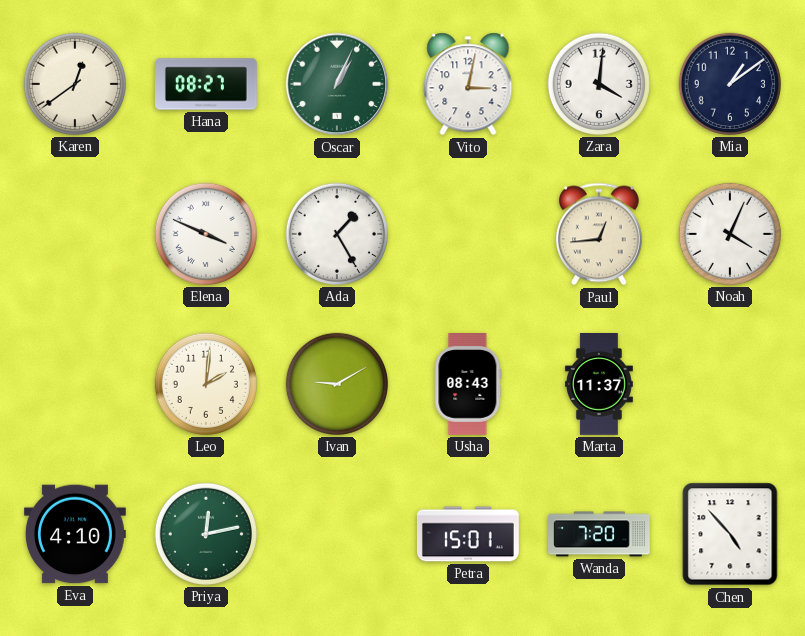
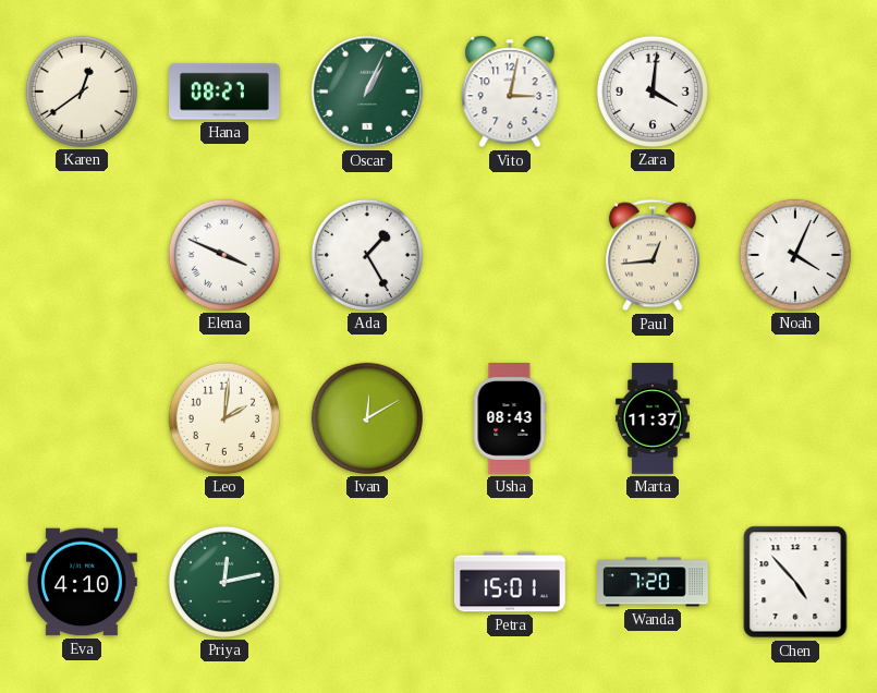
Mia: 1:09 -> none (730, 84)
Ivan: 9:10 -> 12:10 (367, 418)
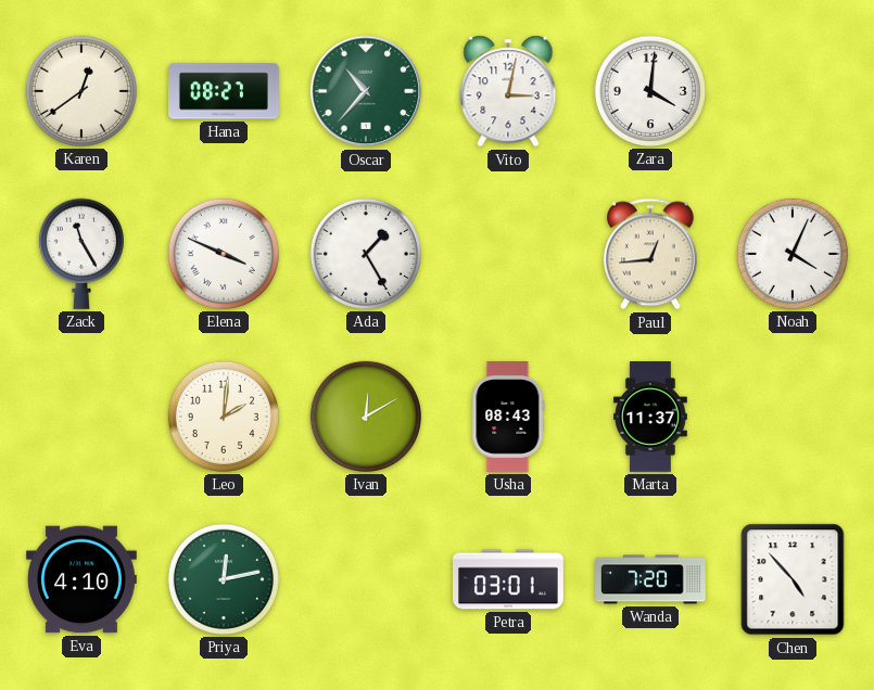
Oscar: 1:04 -> 10:37 (366, 91)
Zack: none -> 11:25 (81, 254)
Petra: 15:01 -> 03:01 (508, 579)
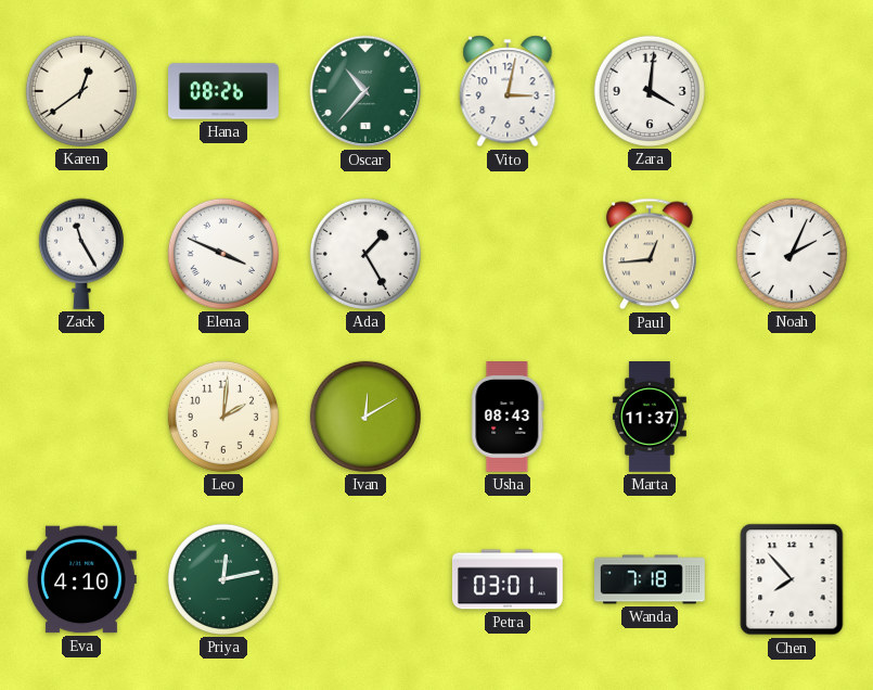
Hana: 08:27 -> 08:26 (224, 91)
Noah: 4:04 -> 2:04 (792, 254)
Wanda: 7:20 -> 7:18 (651, 579)
Chen: 4:53 -> 7:53 (792, 579)
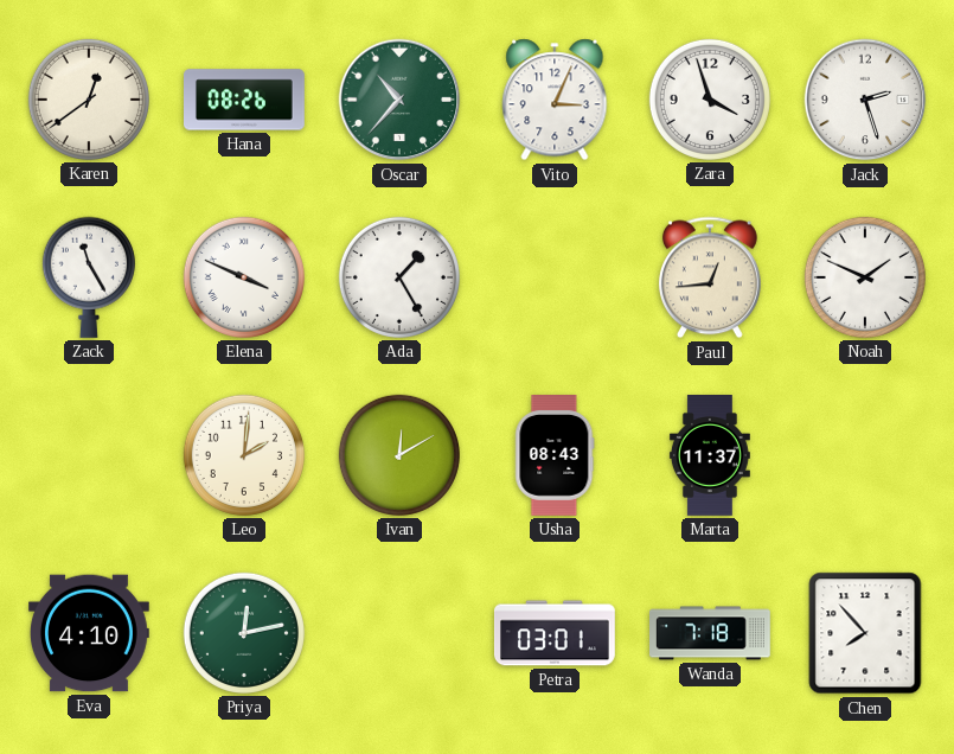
Vito: 3:02 -> 3:04 (555, 100)
Zara: 4:01 -> 3:57 (710, 100)
Jack: none -> 2:27 (865, 100)
Noah: 2:04 -> 1:49 (865, 277)
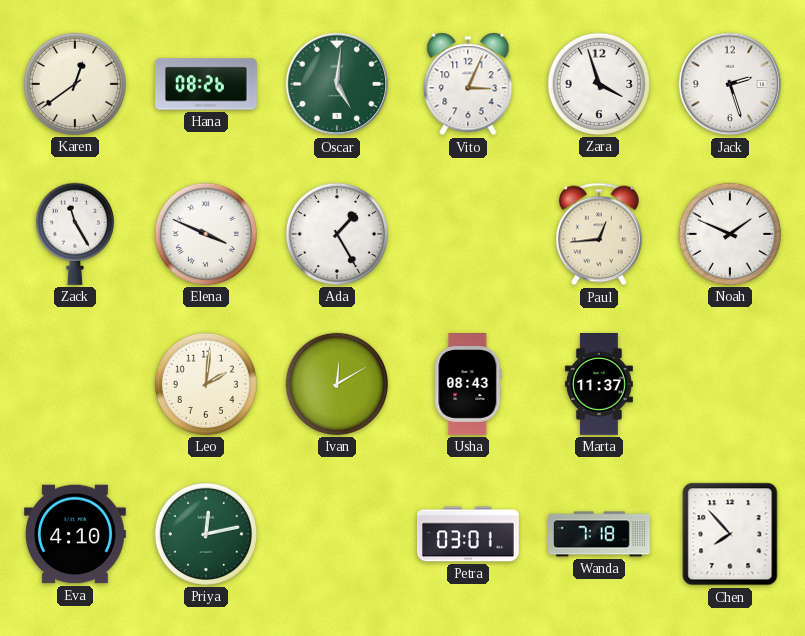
Oscar: 10:37 -> 5:01 (337, 84)
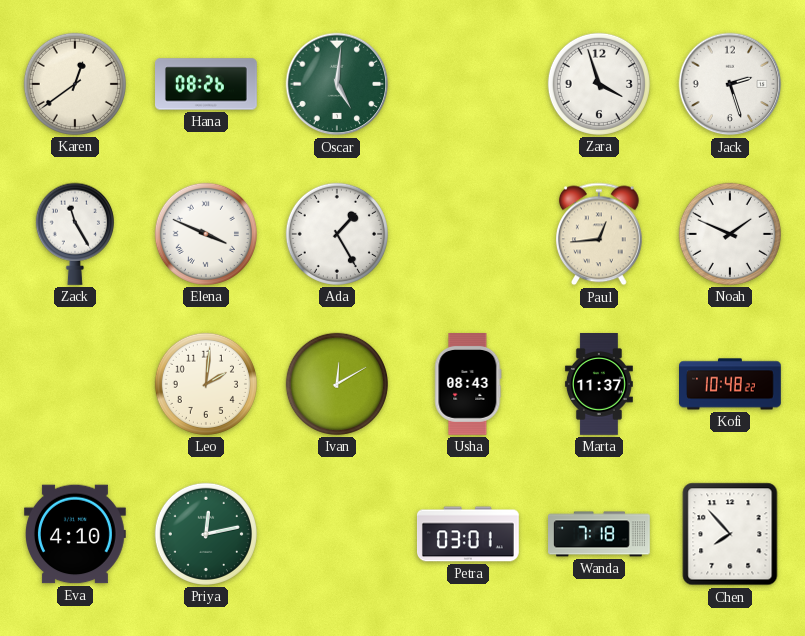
Vito: 3:04 -> none (468, 84)
Kofi: none -> 10:48 (731, 384)
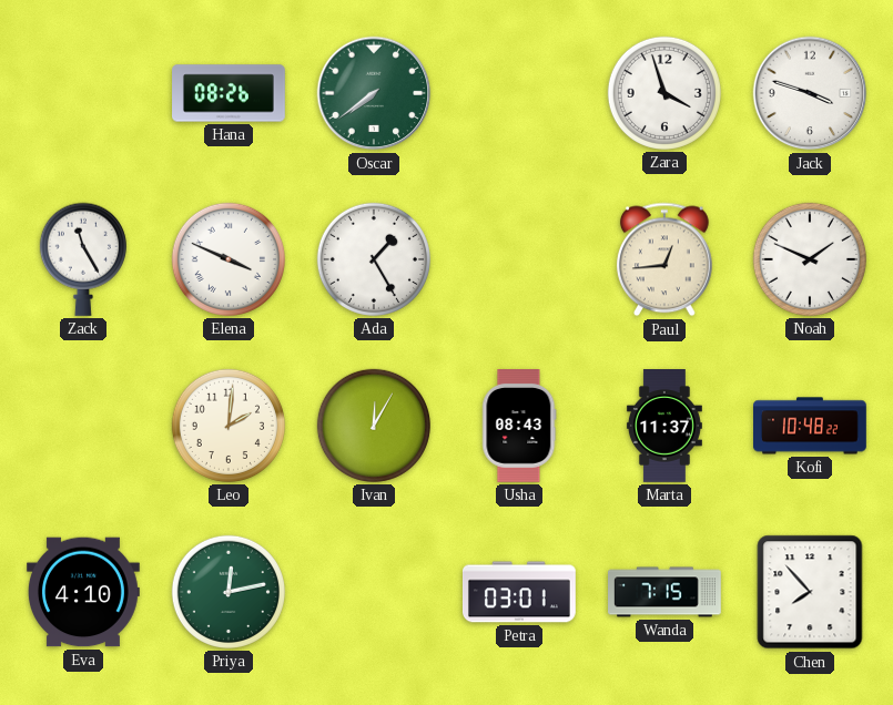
Karen: 12:39 -> none (75, 84)
Oscar: 5:01 -> 7:39 (374, 93)
Jack: 2:27 -> 3:48 (810, 93)
Ivan: 12:10 -> 12:05 (374, 426)
Wanda: 7:18 -> 7:15 (666, 592)
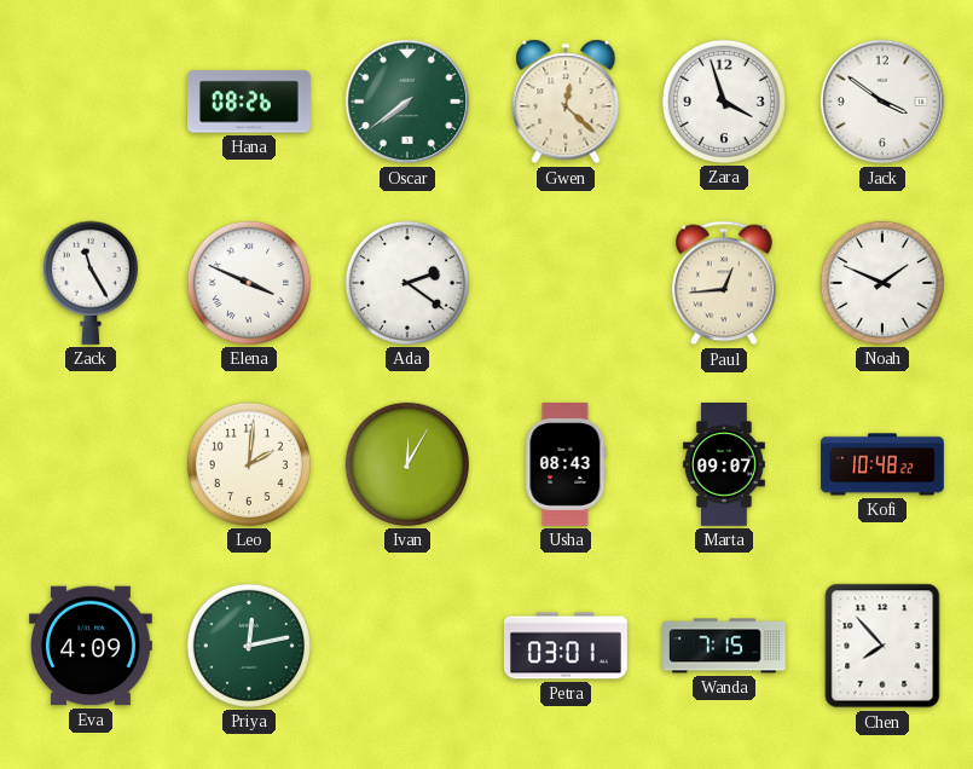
Gwen: none -> 12:22 (566, 102)
Jack: 3:48 -> 3:51 (882, 102)
Ada: 1:25 -> 2:21 (407, 283)
Marta: 11:37 -> 09:07 (724, 466)
Eva: 4:10 -> 4:09 (92, 646)
